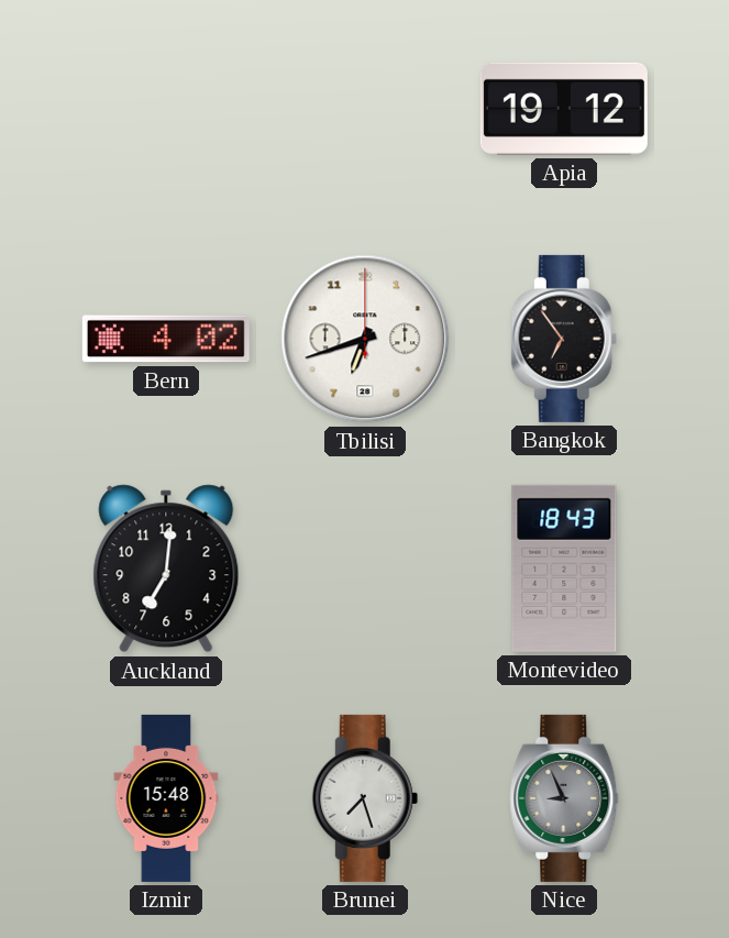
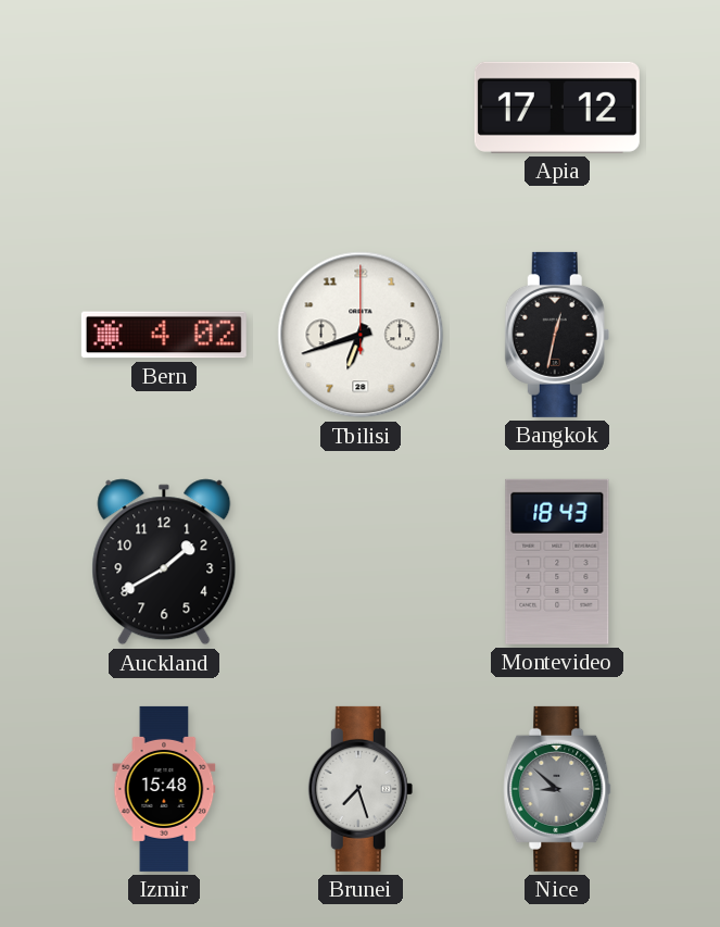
Apia: 19:12 -> 17:12 (557, 108)
Bangkok: 6:54 -> 12:32 (557, 335)
Auckland: 7:01 -> 1:40 (164, 562)
Nice: 8:56 -> 8:52 (557, 789)
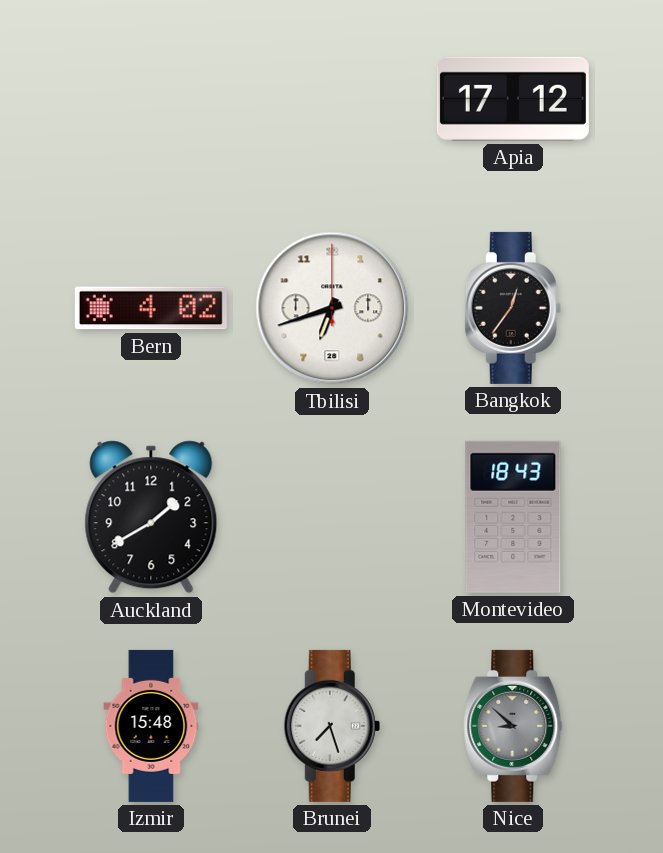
Bangkok: 12:32 -> 12:36 (513, 308)
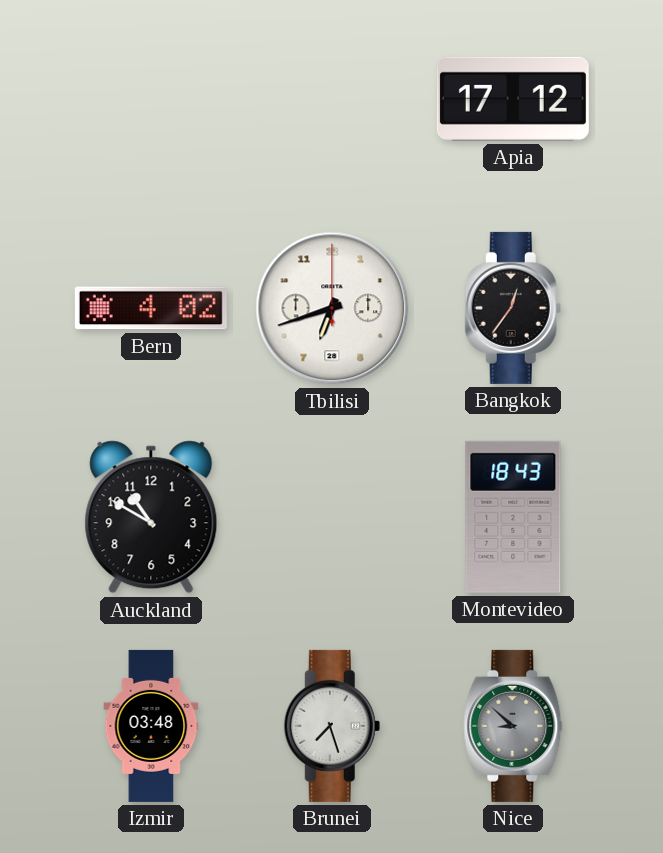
Auckland: 1:40 -> 10:50 (151, 517)
Izmir: 15:48 -> 03:48 (151, 726)
